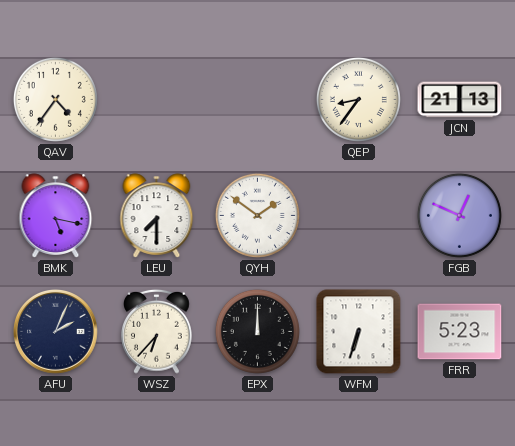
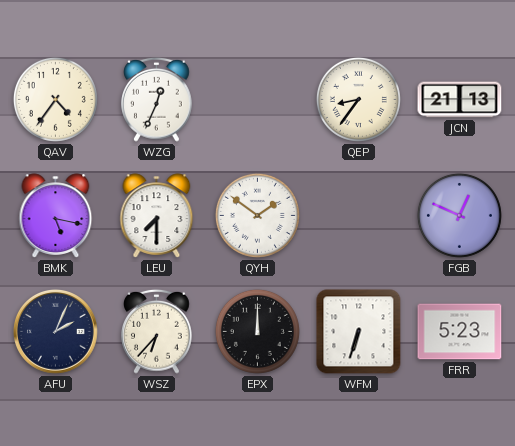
WZG: none -> 12:34 (157, 99)
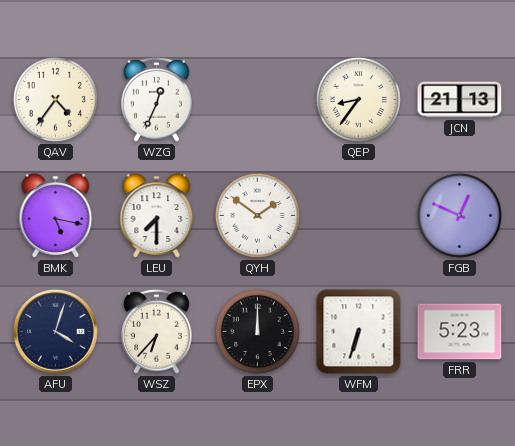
AFU: 2:04 -> 4:03 (55, 331)
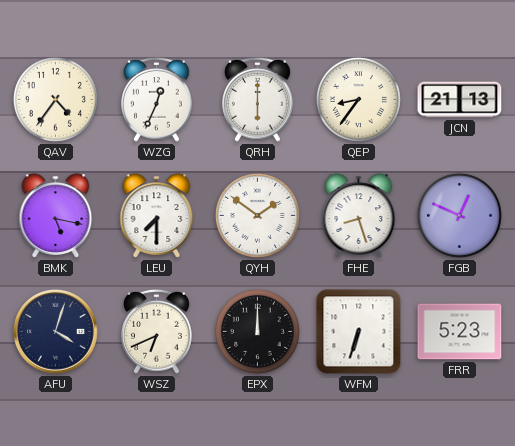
QRH: none -> 6:00 (258, 99)
FHE: none -> 8:27 (359, 216)
WSZ: 6:37 -> 6:41 (157, 331)
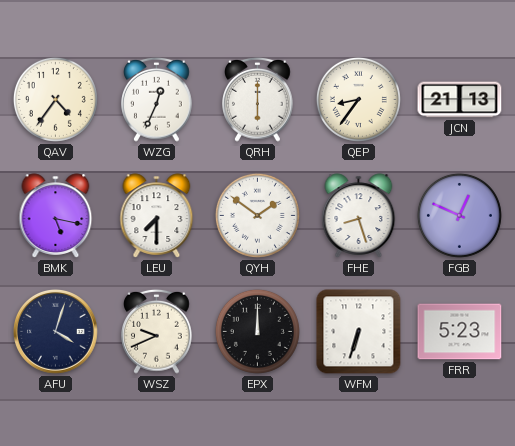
WSZ: 6:41 -> 9:41 (157, 331)
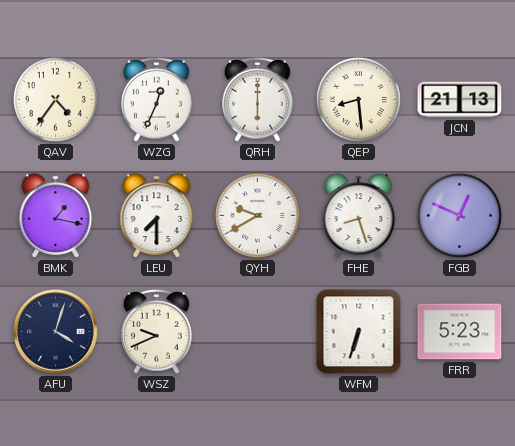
QEP: 8:36 -> 8:29 (358, 99)
BMK: 5:17 -> 1:17 (56, 216)
QYH: 1:51 -> 9:40 (257, 215)
EPX: 12:00 -> none (257, 331)
